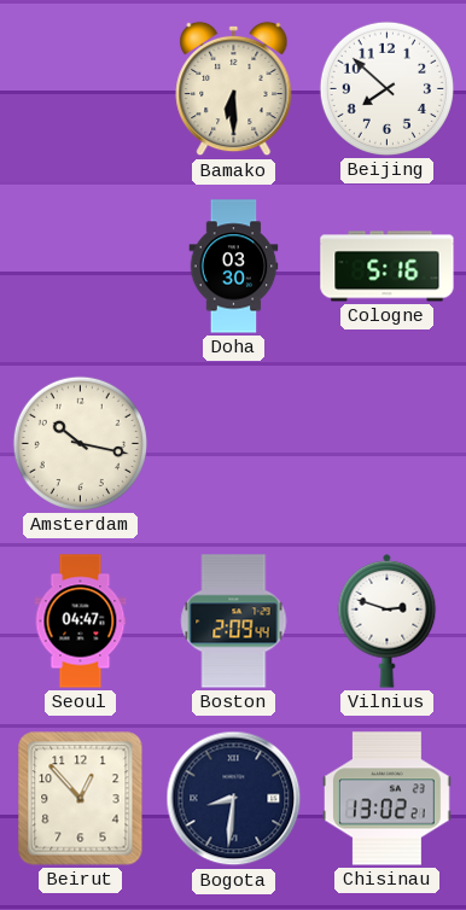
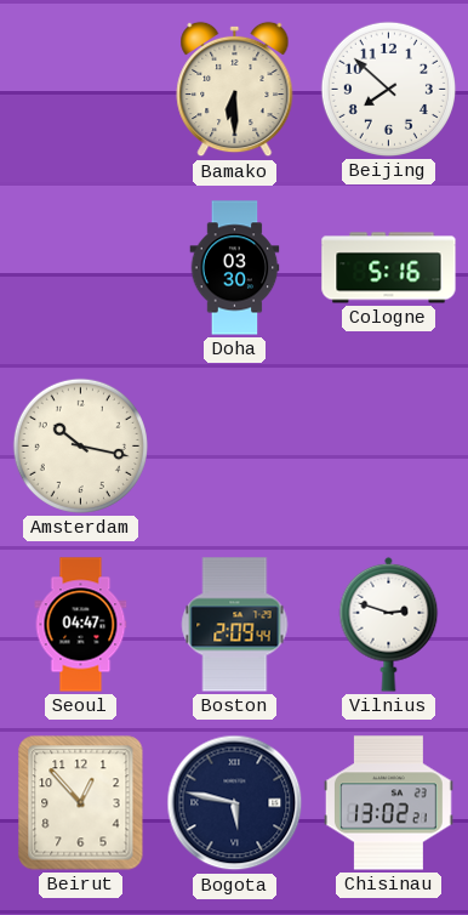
Bogota: 8:31 -> 5:47 (235, 803)
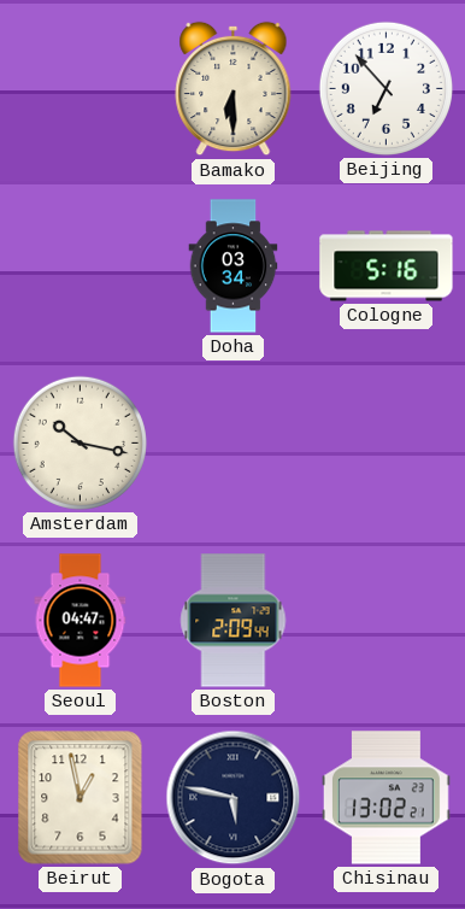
Beijing: 7:52 -> 6:53 (385, 88)
Doha: 03:30 -> 03:34 (234, 266)
Vilnius: 2:48 -> none (389, 624)
Beirut: 12:53 -> 12:58 (81, 798)
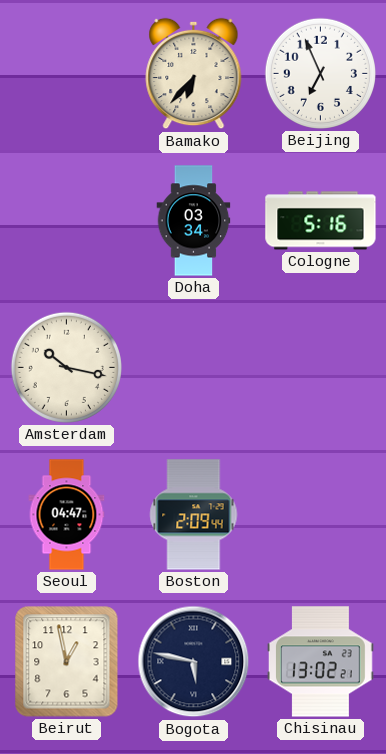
Bamako: 6:30 -> 6:37 (194, 74)
Beijing: 6:53 -> 6:56 (320, 73)
